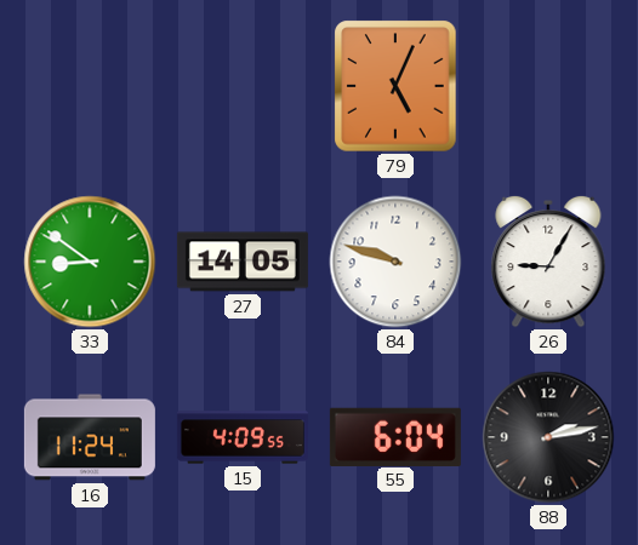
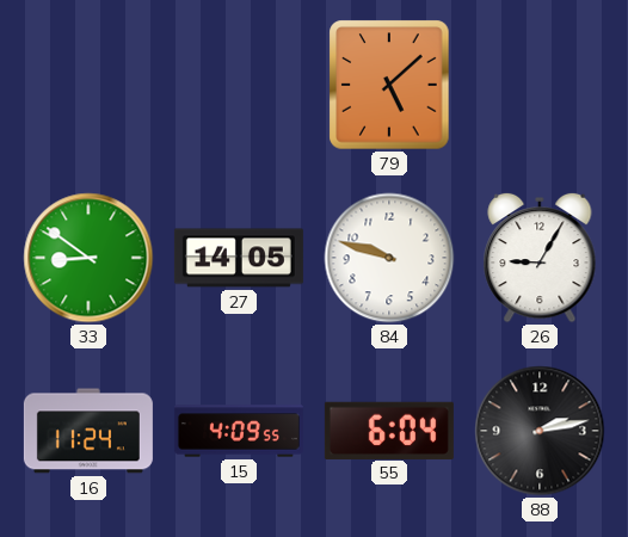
79: 5:04 -> 5:08 (389, 85)
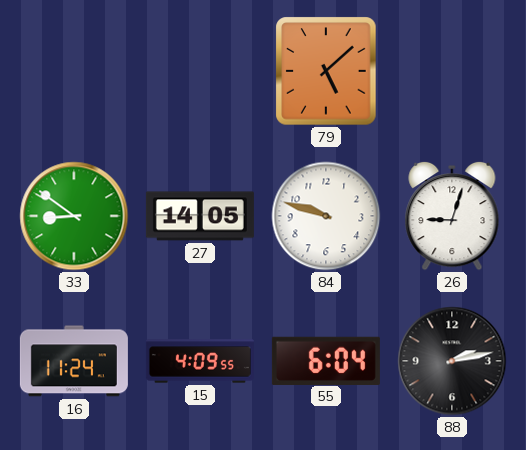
26: 9:05 -> 9:03 (452, 216)
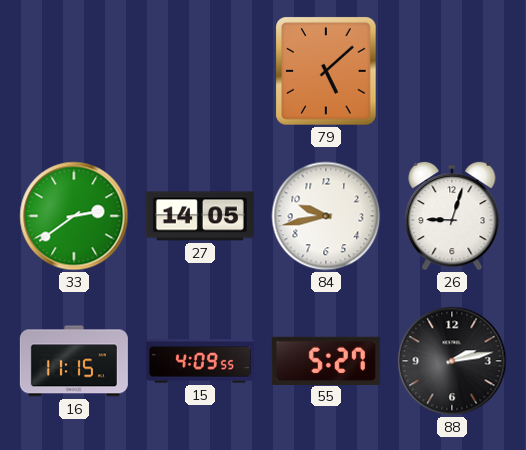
33: 8:51 -> 2:39 (74, 216)
84: 9:48 -> 9:43 (326, 216)
16: 11:24 -> 11:15 (74, 361)
55: 6:04 -> 5:27 (326, 360)
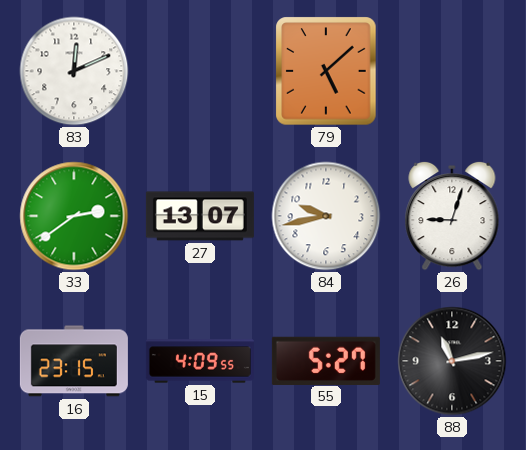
83: none -> 12:11 (74, 71)
27: 14:05 -> 13:07 (200, 216)
16: 11:15 -> 23:15 (74, 361)
88: 2:13 -> 11:13 (452, 361)
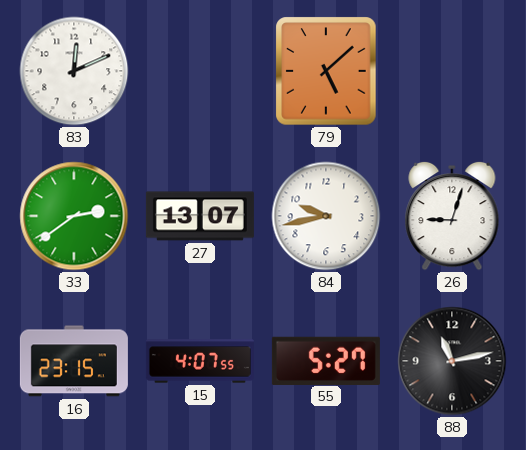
15: 4:09 -> 4:07 (200, 361)
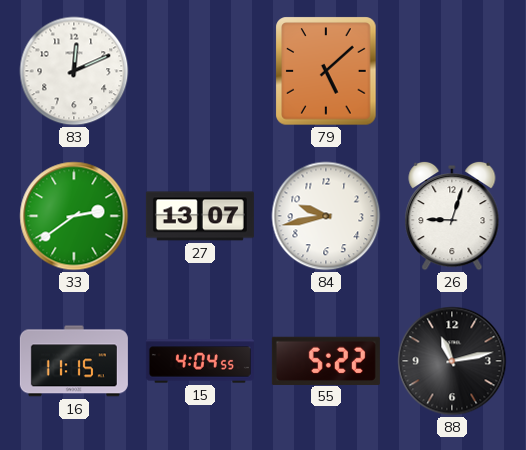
16: 23:15 -> 11:15 (74, 361)
15: 4:07 -> 4:04 (200, 361)
55: 5:27 -> 5:22 (326, 360)
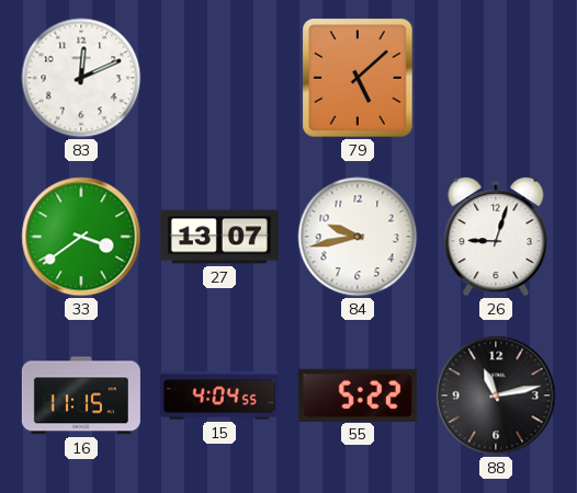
33: 2:39 -> 3:39 (81, 237)
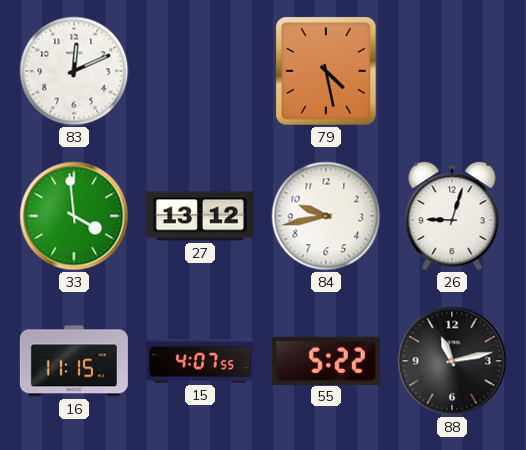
79: 5:08 -> 4:28 (326, 71)
33: 3:39 -> 3:59 (74, 216)
27: 13:07 -> 13:12 (200, 216)
15: 4:04 -> 4:07 (200, 361)
